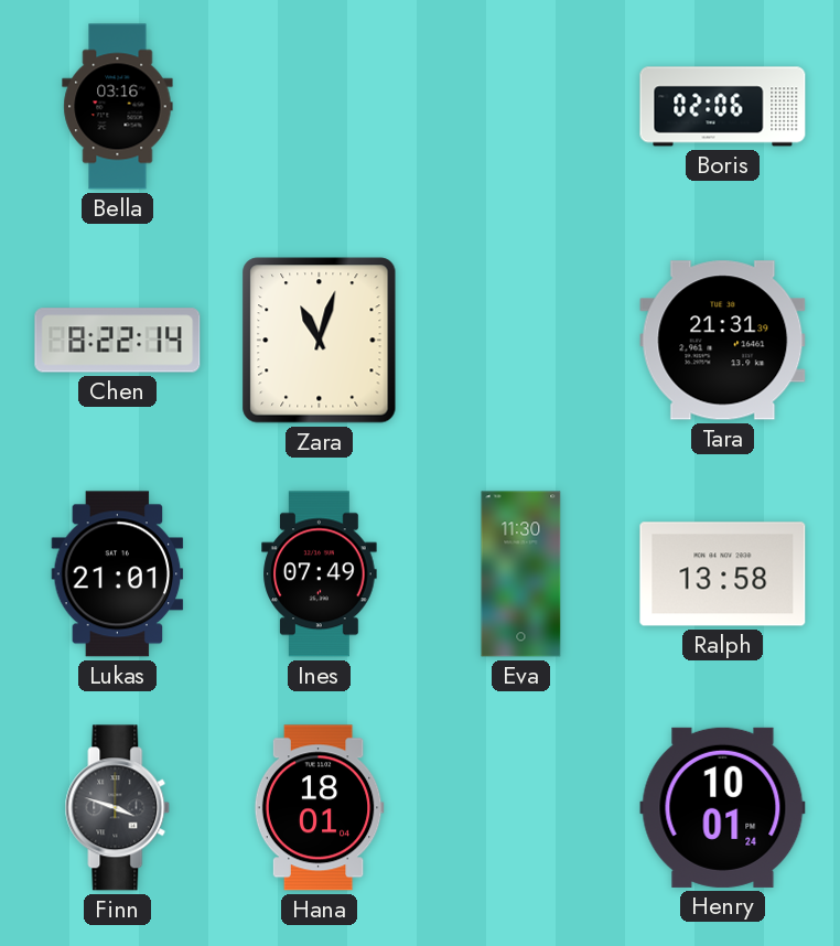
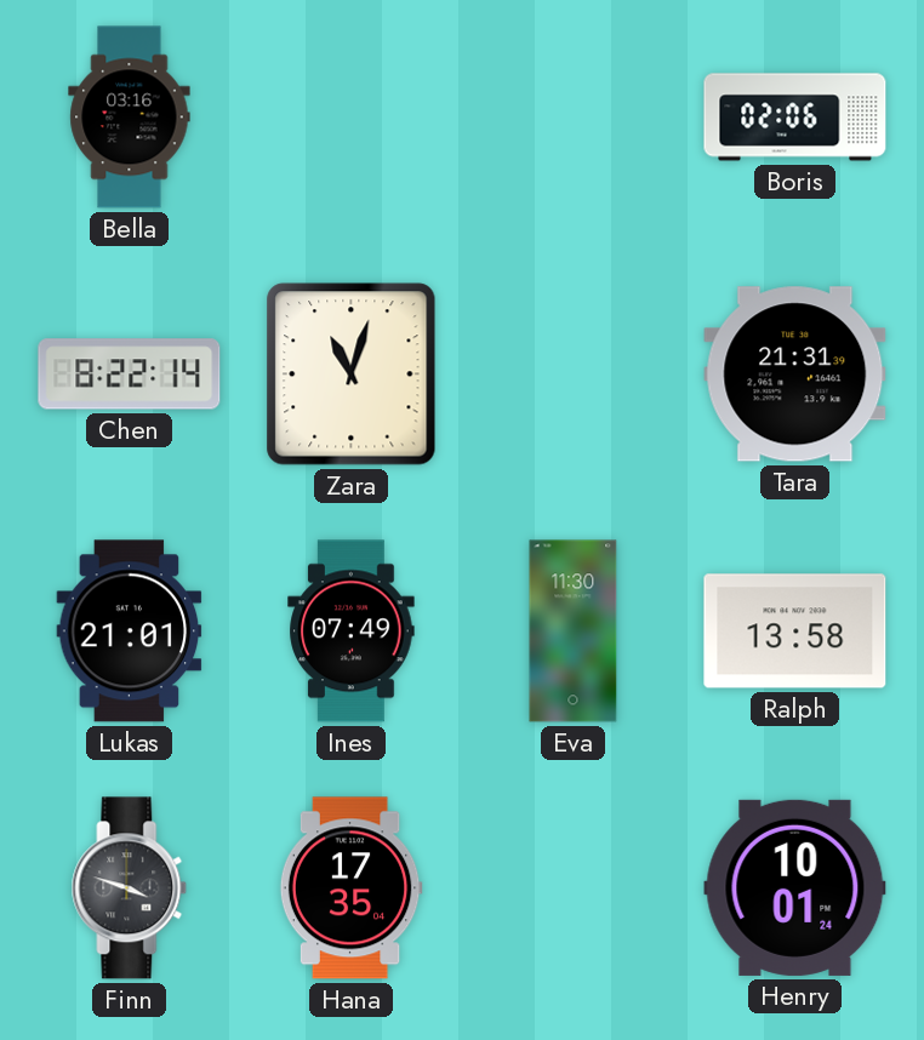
Hana: 18:01 -> 17:35 (350, 888)
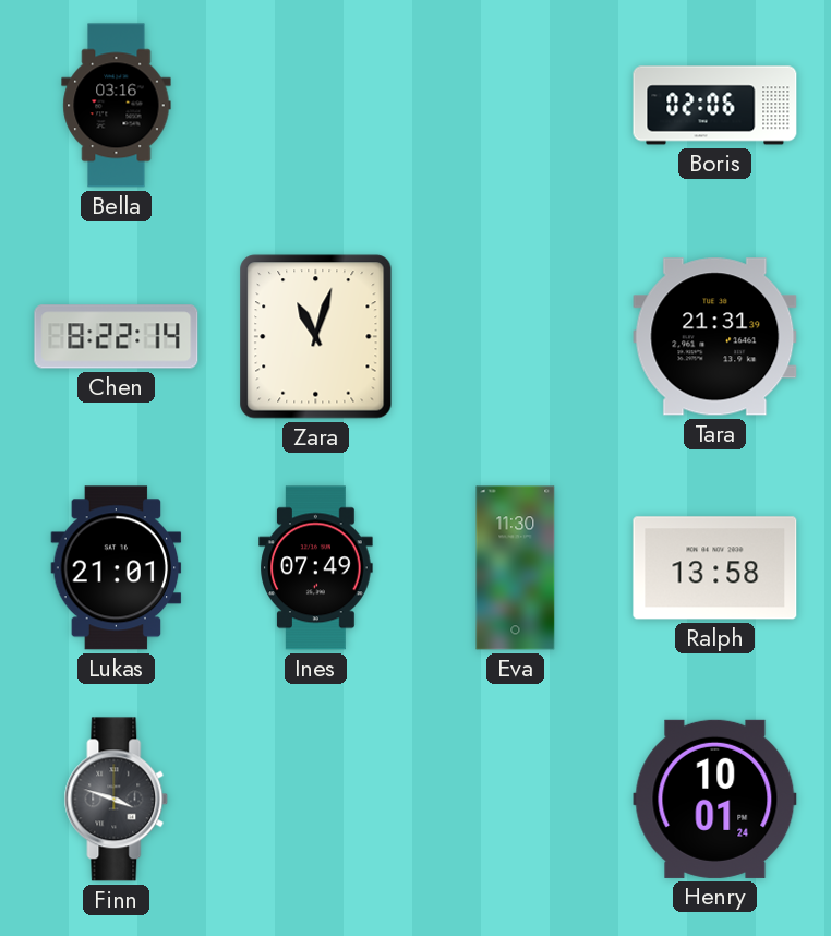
Hana: 17:35 -> none (350, 888)
